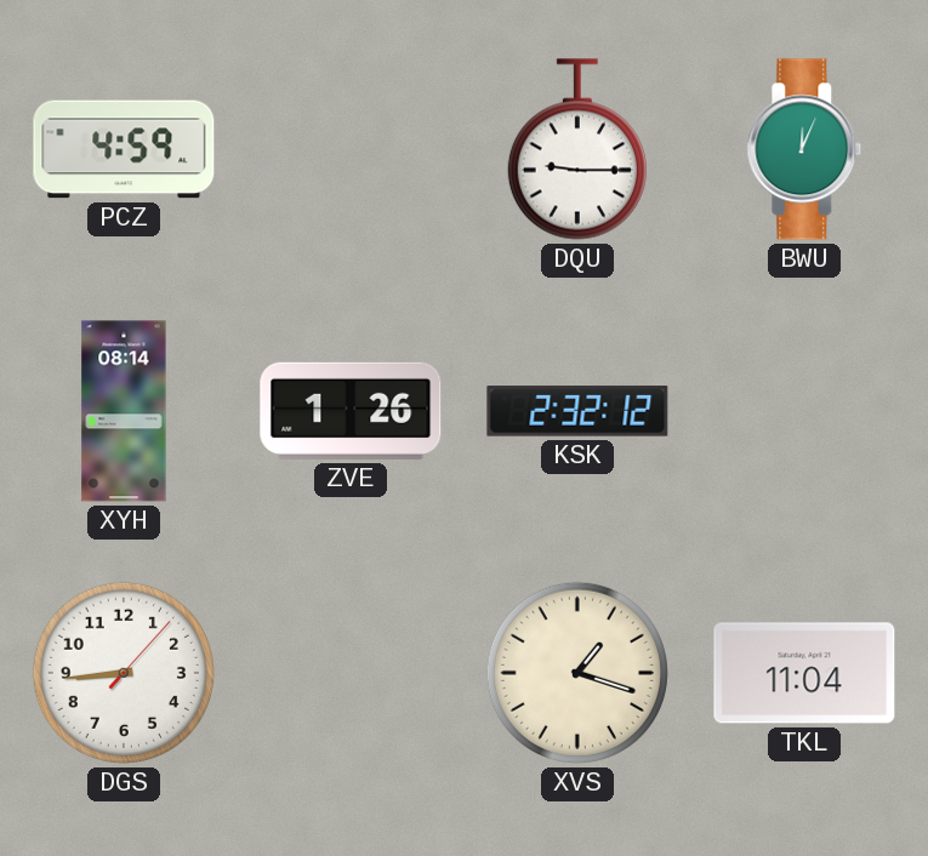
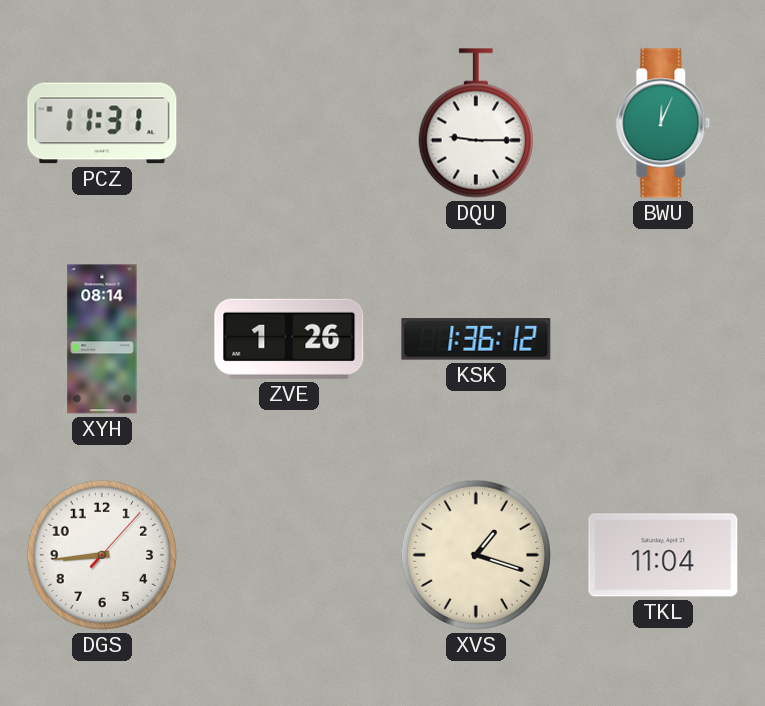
PCZ: 4:59 -> 11:31 (102, 123)
KSK: 2:32 -> 1:36 (476, 339)
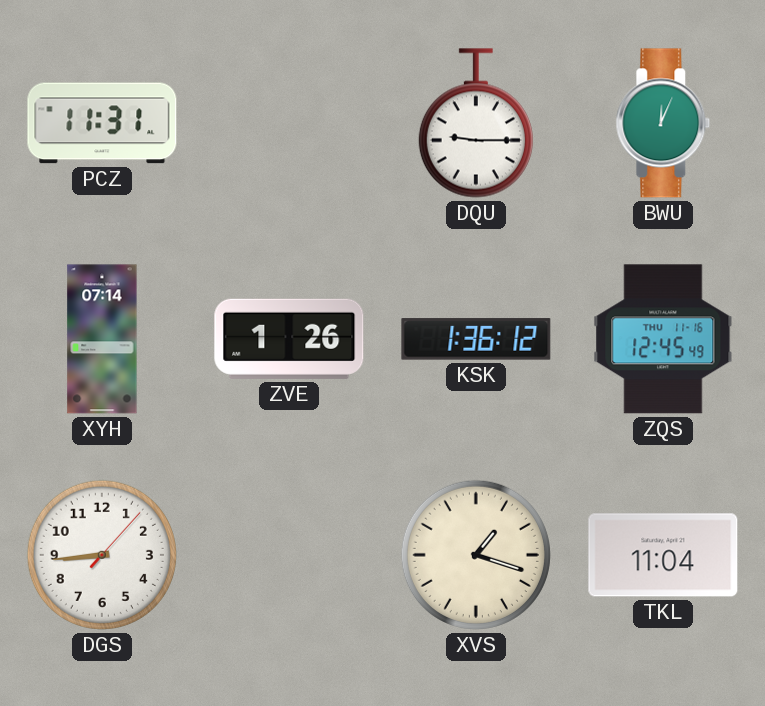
XYH: 08:14 -> 07:14 (102, 339)
ZQS: none -> 12:45 (663, 339)
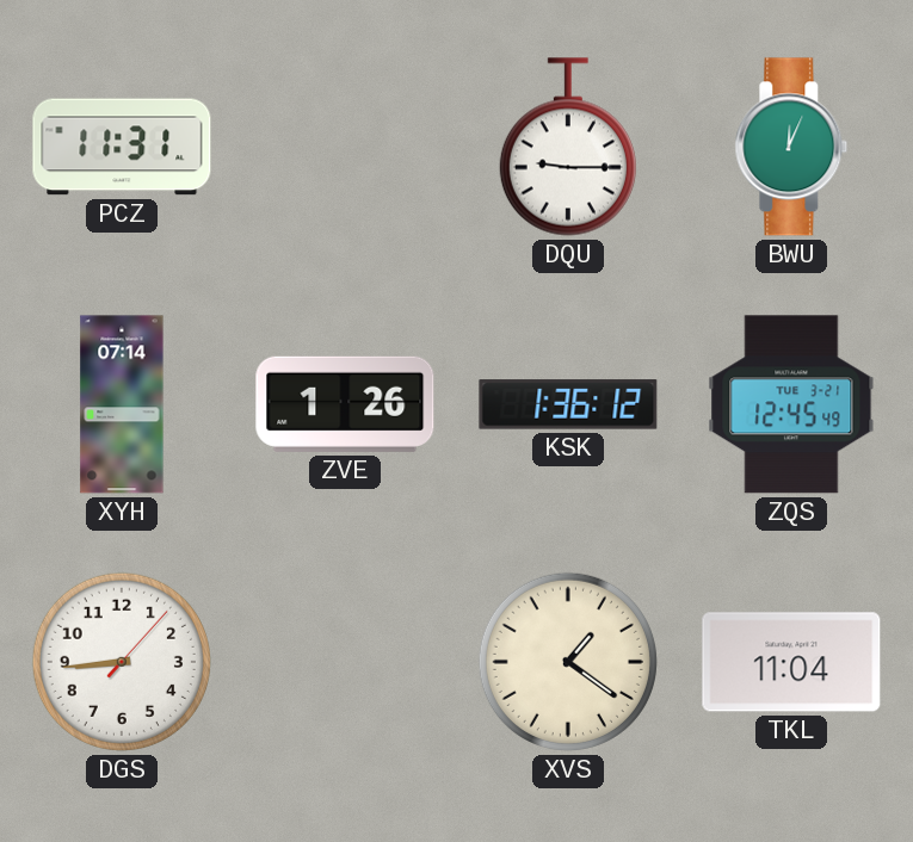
ZQS date: THU 11-16 -> TUE 3-21 (791, 404)
XVS: 1:18 -> 1:21 (568, 662)
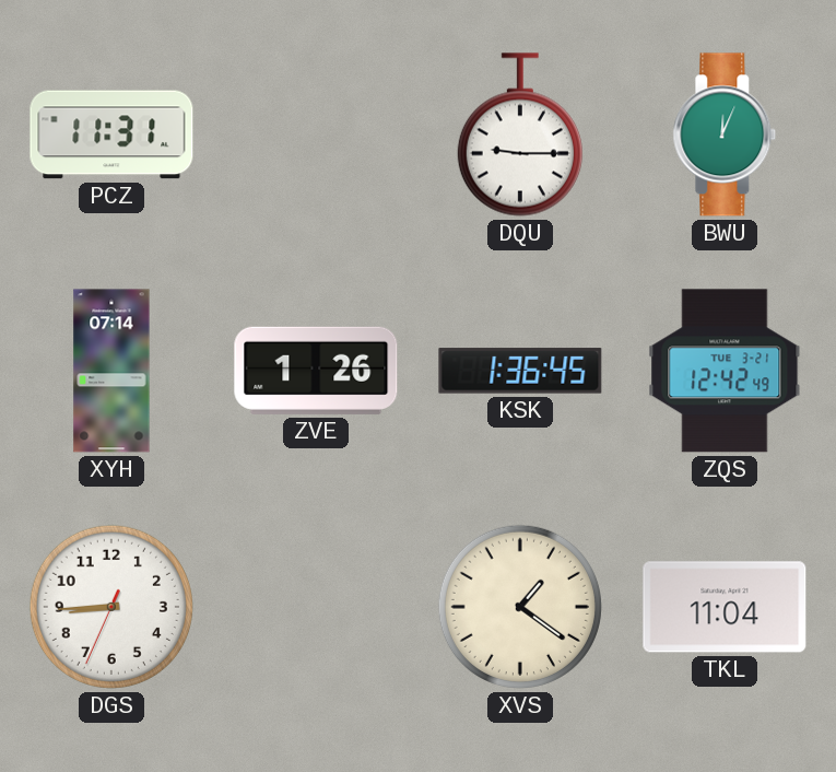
KSK: 1:36:12 -> 1:36:45 (520, 371)
ZQS: 12:45 -> 12:42 (725, 371)
DGS: 8:44:07 -> 8:44:34 (111, 607)
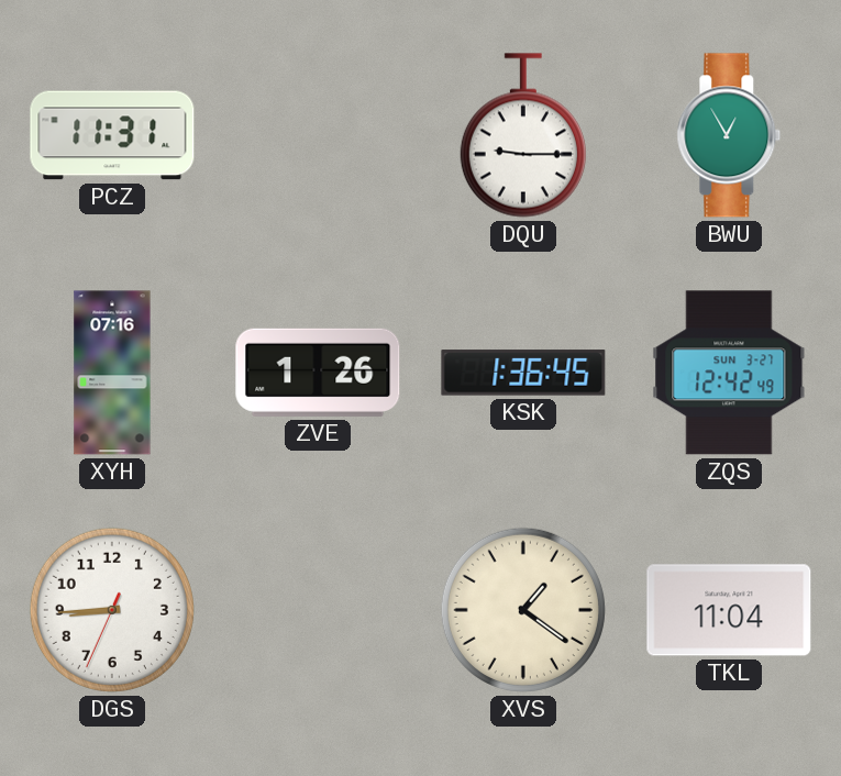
BWU: 12:04 -> 12:55 (729, 135)
XYH: 07:14 -> 07:16 (112, 373)
ZQS date: TUE 3-21 -> SUN 3-27 (729, 373)
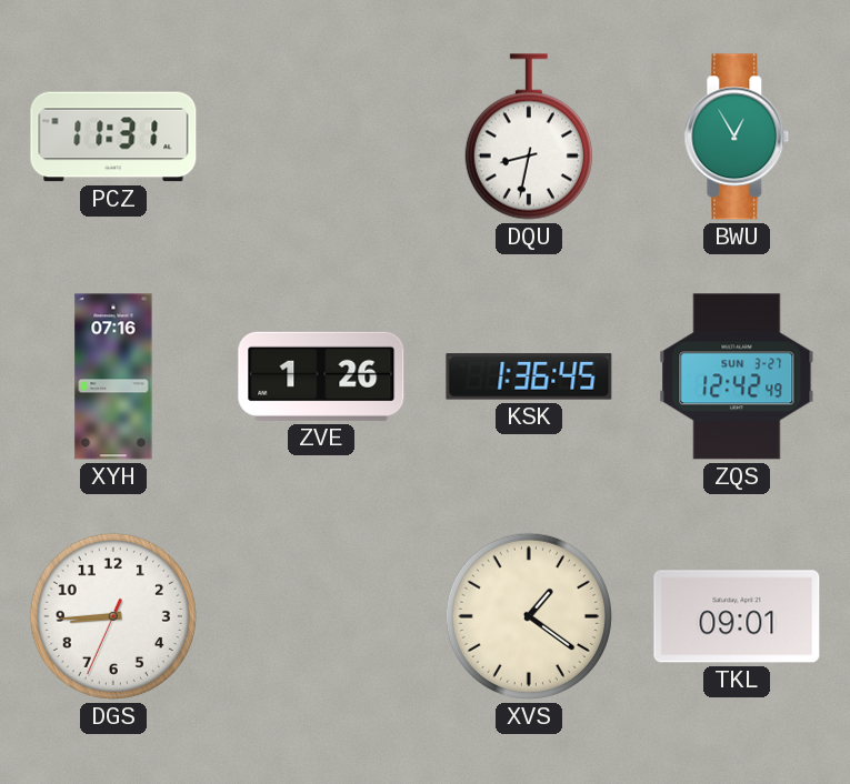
DQU: 9:15 -> 8:32 (529, 137)
TKL: 11:04 -> 09:01 (737, 616)
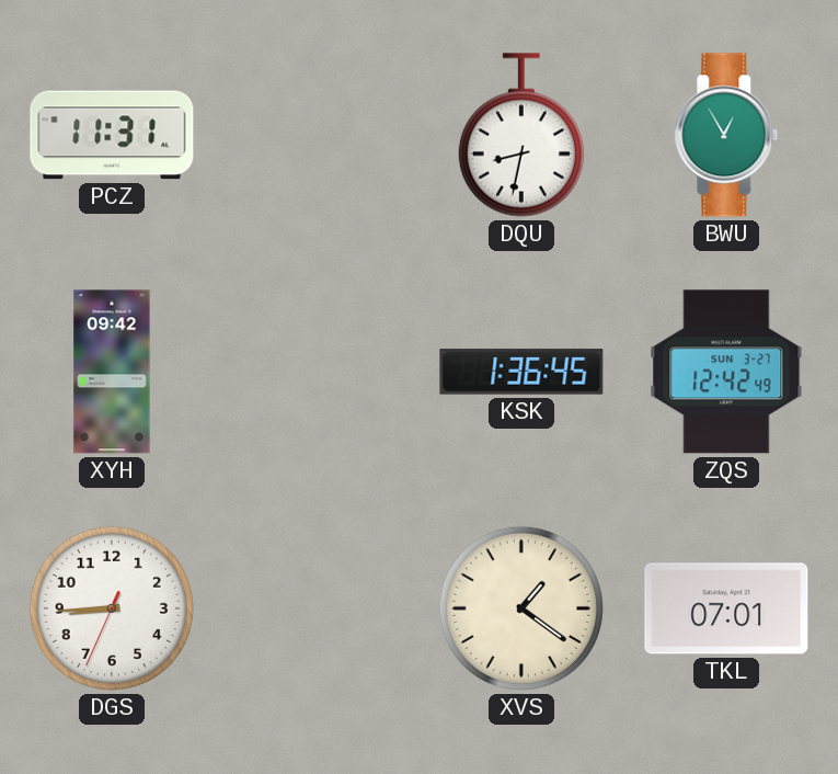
XYH: 07:16 -> 09:42 (112, 372)
ZVE: 1:26 -> none (321, 376)
TKL: 09:01 -> 07:01 (726, 608)
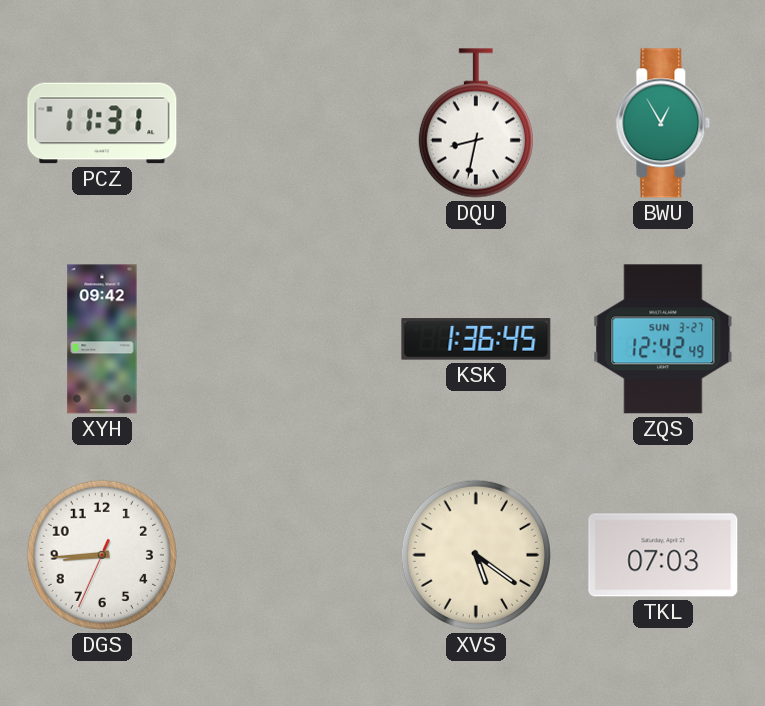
XVS: 1:21 -> 5:21 (476, 555)
TKL: 07:01 -> 07:03 (663, 555)
